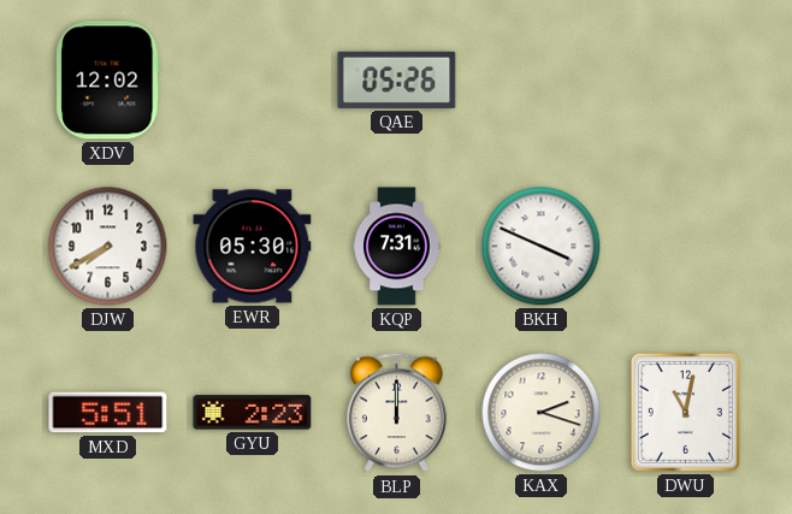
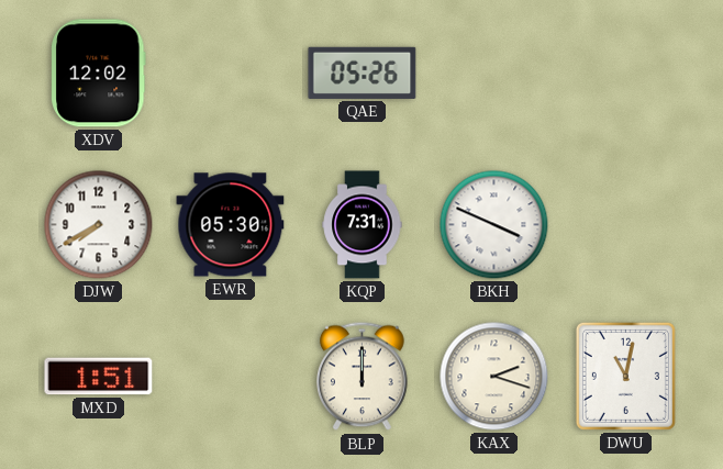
MXD: 5:51 -> 1:51 (99, 377)
GYU: 2:23 -> none (253, 413)
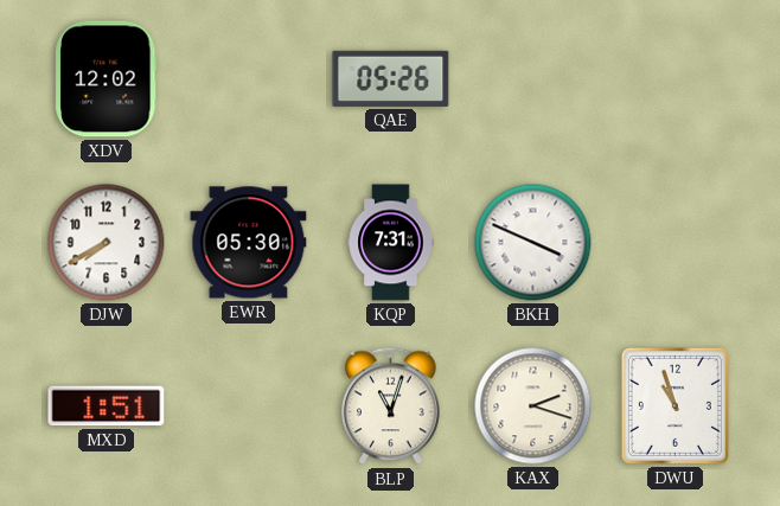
BLP: 12:00 -> 11:03 (391, 406)
DWU: 11:02 -> 10:57 (674, 405)
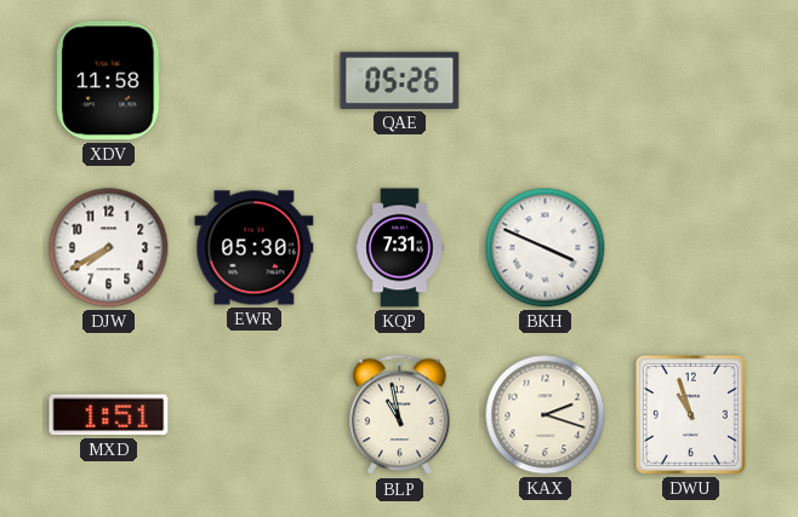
XDV: 12:02 -> 11:58 (109, 81)
BLP: 11:03 -> 10:58 (400, 415)
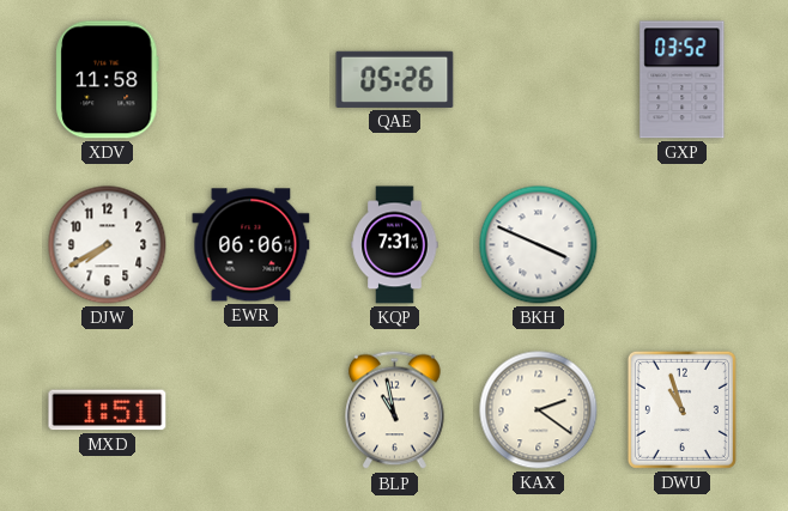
GXP: none -> 03:52 (683, 80)
EWR: 05:30 -> 06:06 (251, 245)
KAX: 2:18 -> 2:21 (539, 410)
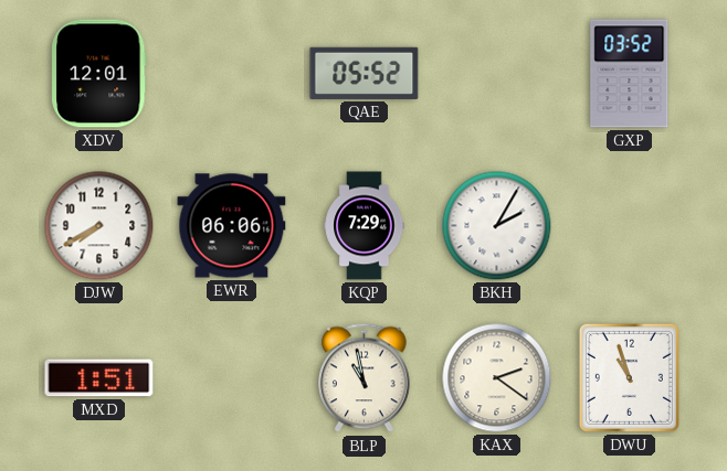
XDV: 11:58 -> 12:01 (99, 74)
QAE: 05:26 -> 05:52 (365, 73)
KQP: 7:31 -> 7:29 (365, 226)
BKH: 3:49 -> 2:05 (497, 226)
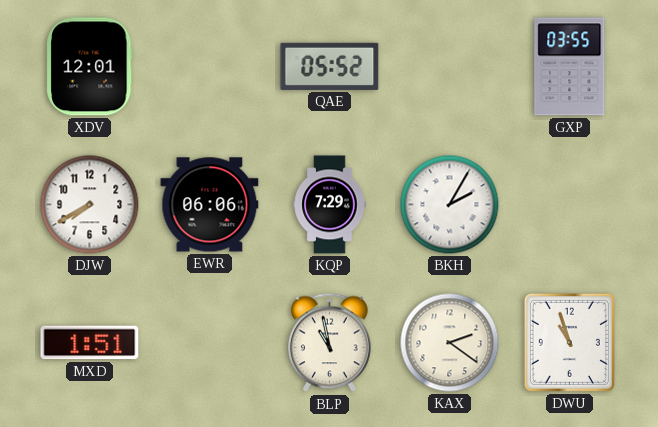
GXP: 03:52 -> 03:55 (570, 67)
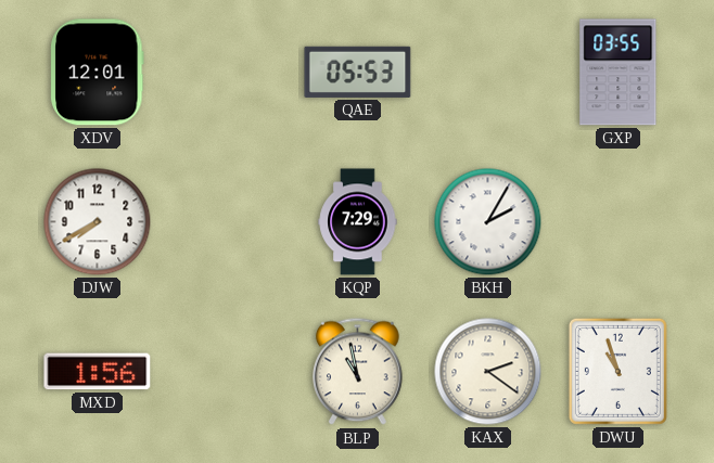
QAE: 05:52 -> 05:53 (358, 72)
EWR: 06:06 -> none (210, 205)
MXD: 1:51 -> 1:56 (98, 372)
